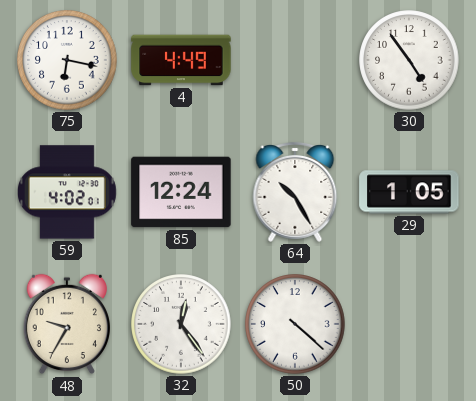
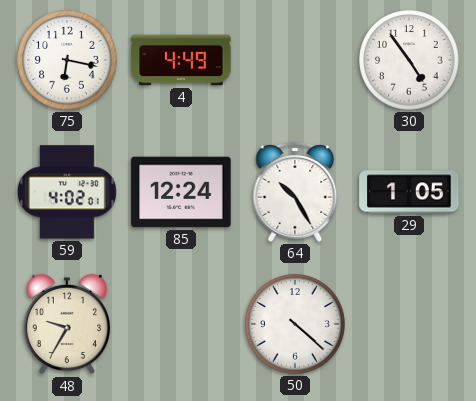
32: 12:24 -> none (181, 324)
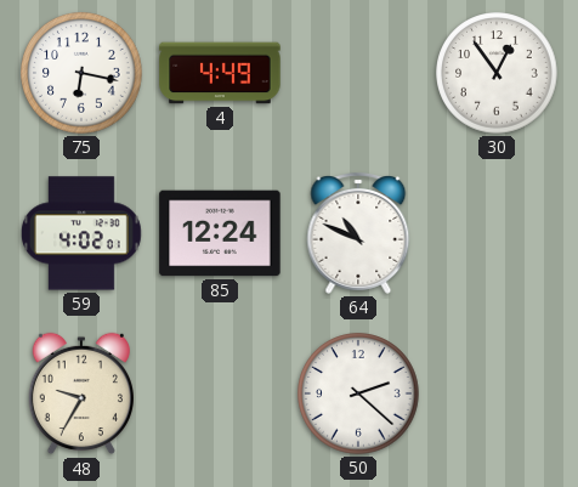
30: 4:54 -> 12:54 (497, 73)
64: 10:25 -> 10:49 (358, 234)
29: 1:05 -> none (409, 192)
50: 4:22 -> 2:22 (358, 393)
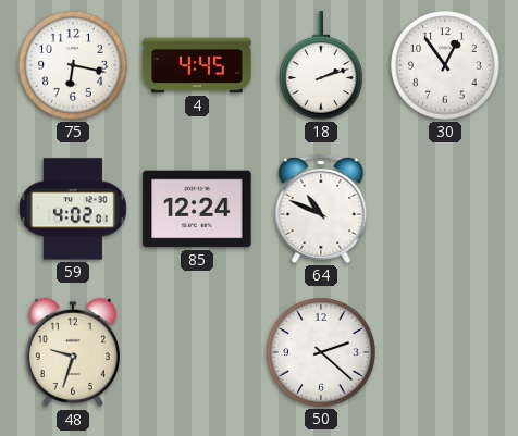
4: 4:49 -> 4:45 (197, 65)
18: none -> 2:12 (322, 65)
48: 9:35 -> 9:33 (73, 352)
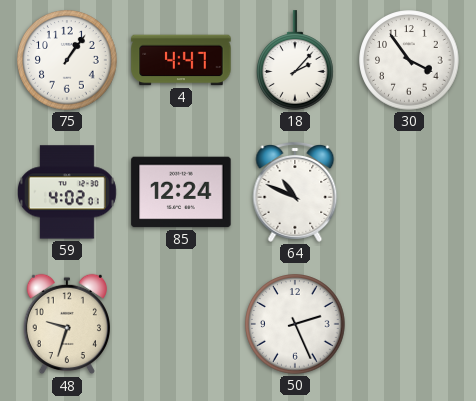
75: 6:17 -> 1:06 (67, 60)
4: 4:45 -> 4:47 (181, 60)
18: 2:12 -> 2:07 (296, 60)
30: 12:54 -> 3:54 (409, 60)
50: 2:22 -> 2:26 (295, 324)
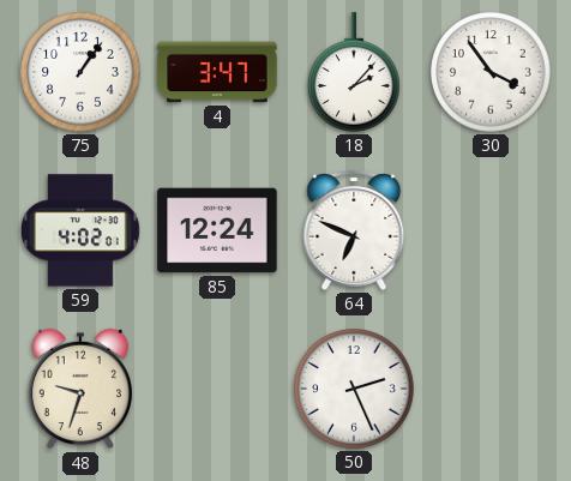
4: 4:47 -> 3:47 (217, 72)
64: 10:49 -> 6:49 (354, 232)
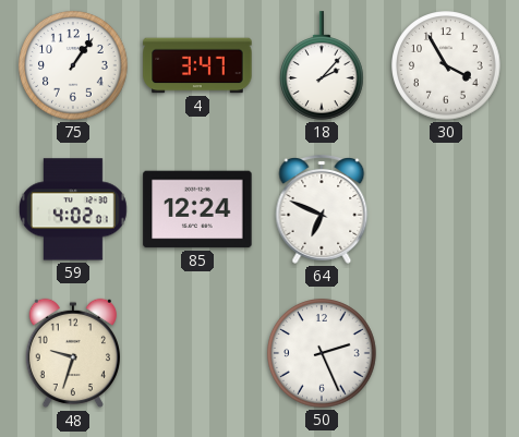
30: 3:54 -> 3:55 (446, 65)
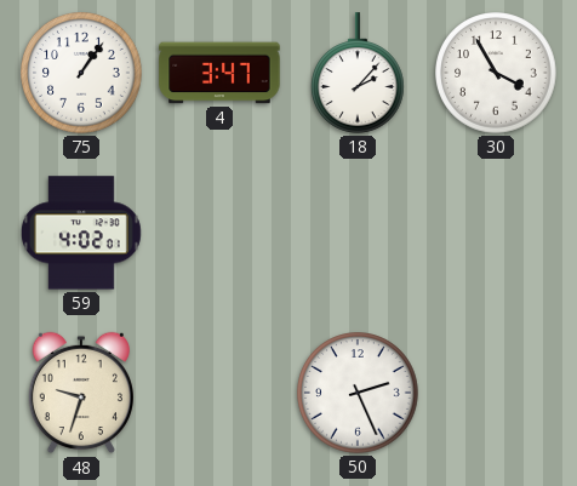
85: 12:24 -> none (197, 209)
64: 6:49 -> none (322, 210)
